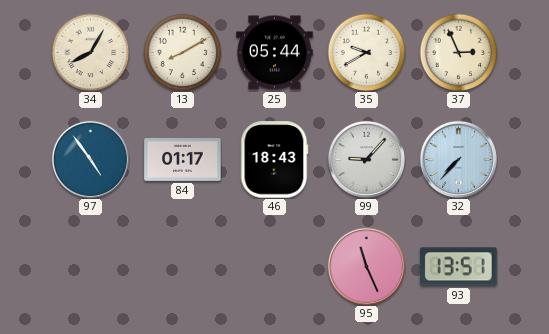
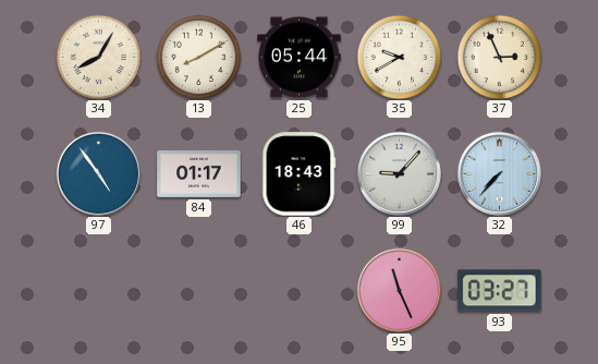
93: 13:51 -> 03:27 (500, 291)
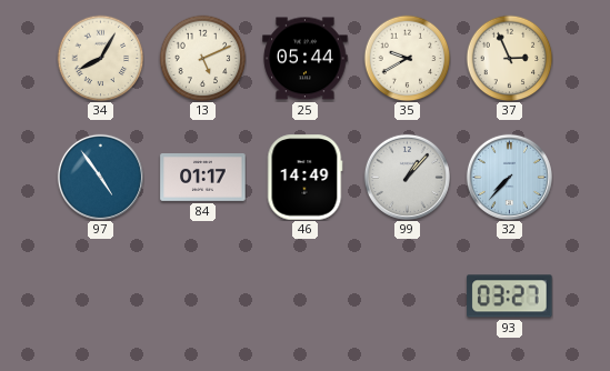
13: 8:10 -> 5:11 (202, 58)
46: 18:43 -> 14:49 (306, 178)
99: 9:07 -> 1:07 (407, 177)
95: 11:26 -> none (399, 290)
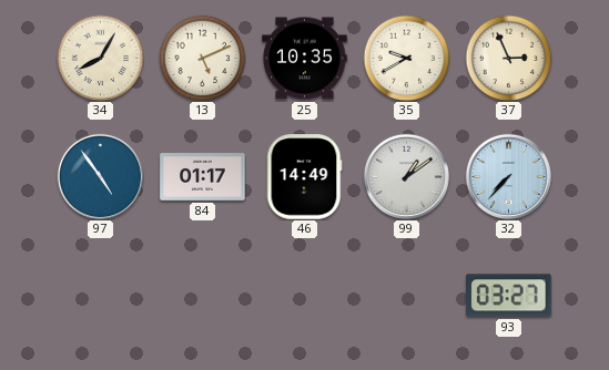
25: 05:44 -> 10:35 (305, 59)
99: 1:07 -> 1:09 (406, 176)
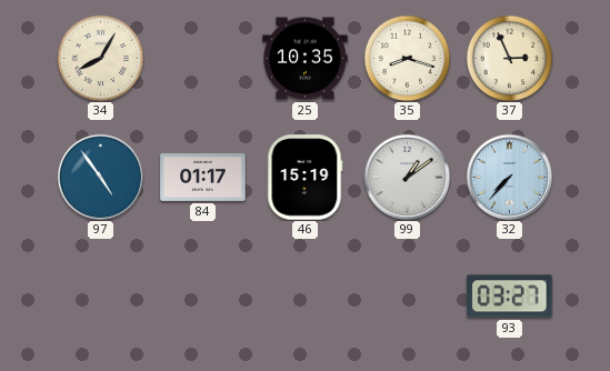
13: 5:11 -> none (202, 58)
35: 9:40 -> 8:18 (407, 58)
46: 14:49 -> 15:19 (306, 178)
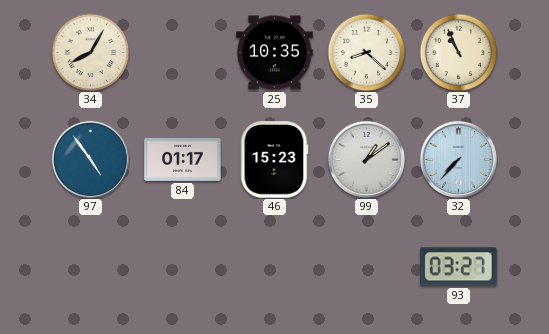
35: 8:18 -> 8:22 (366, 52)
37: 2:56 -> 10:56 (458, 52)
46: 15:19 -> 15:23 (275, 160)
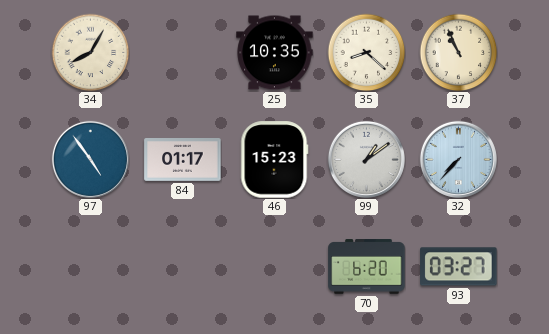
70: none -> 6:20 (367, 267)
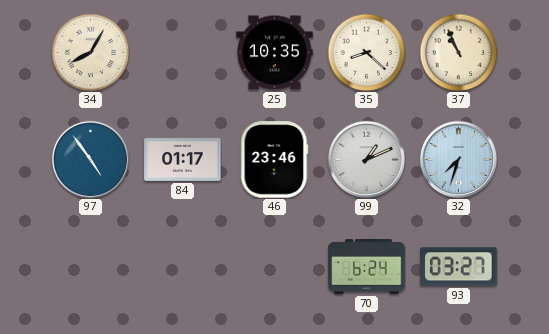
46: 15:23 -> 23:46 (275, 160)
99: 1:09 -> 1:11 (366, 159)
32: 7:37 -> 7:33 (458, 159)
70: 6:20 -> 6:24 (367, 267)
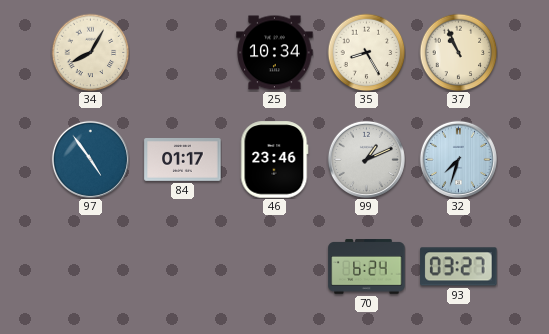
25: 10:35 -> 10:34 (275, 53)
35: 8:22 -> 8:25 (366, 52)
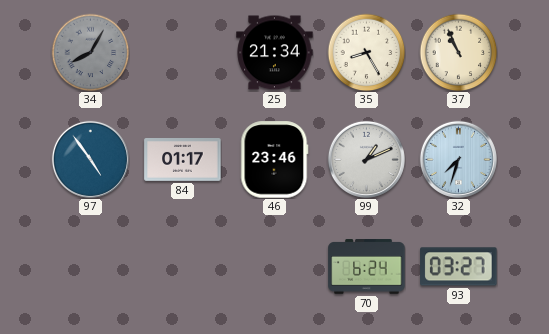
34 dial: cream -> grey (90, 52)
25: 10:34 -> 21:34 (275, 53)
